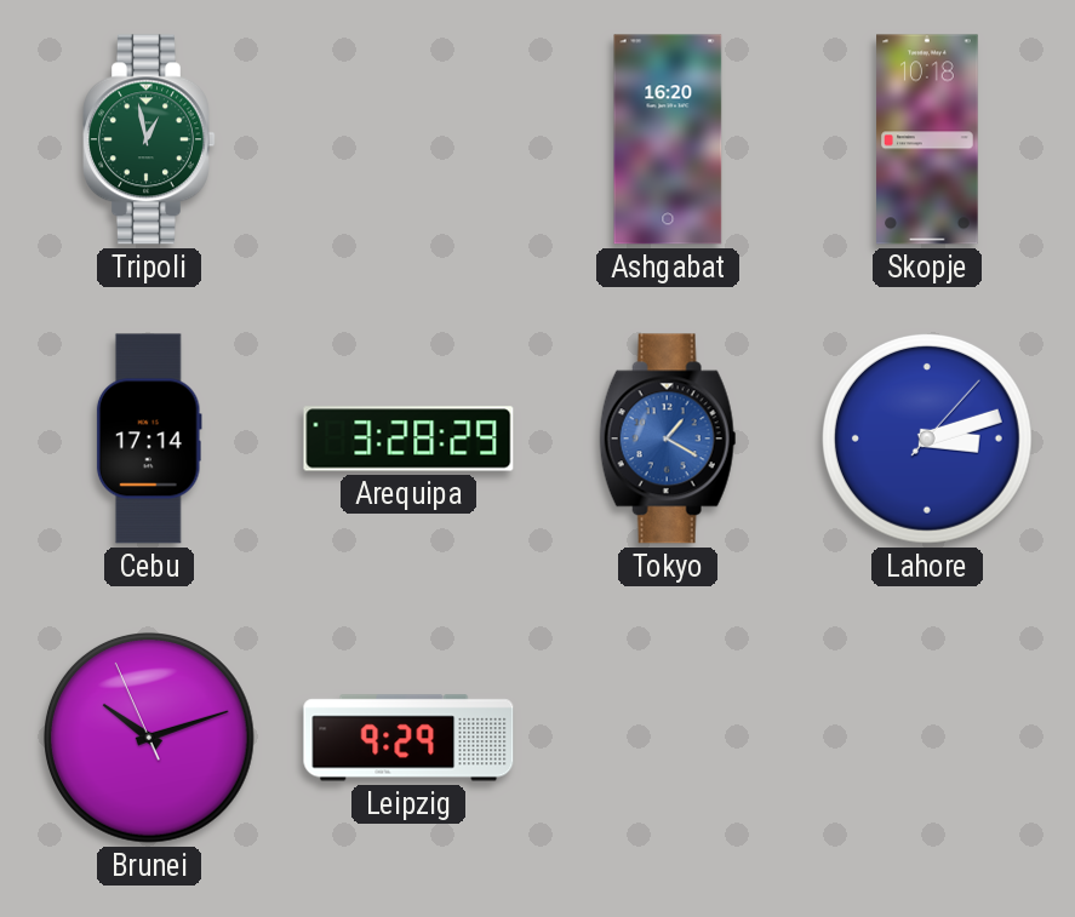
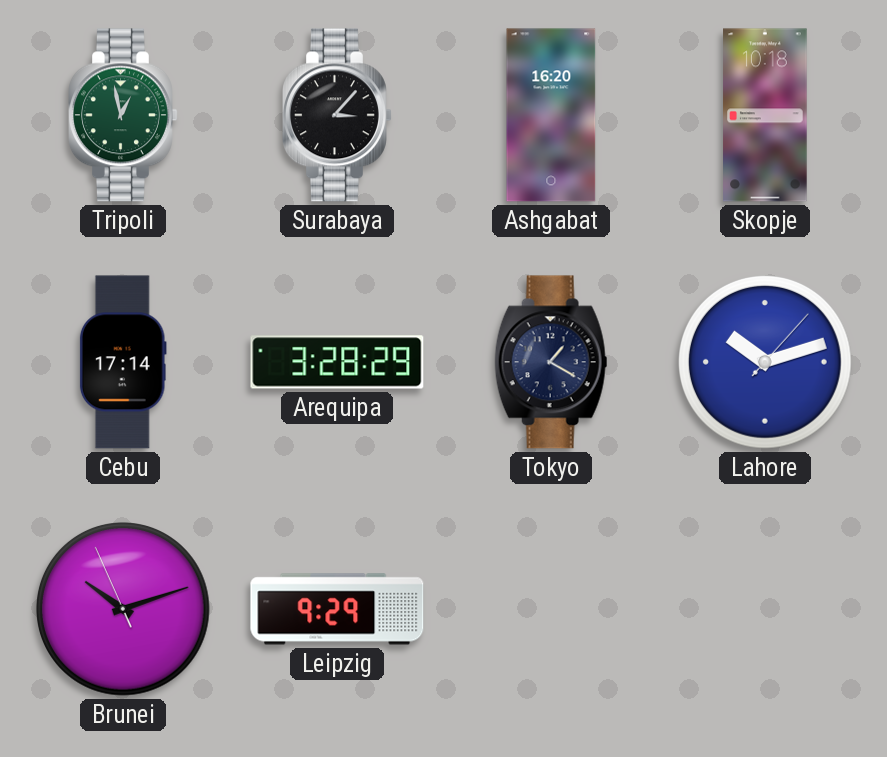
Surabaya: none -> 3:07 (338, 115)
Tokyo dial: blue -> navy (551, 362)
Lahore: 3:12 -> 10:12 (766, 363)
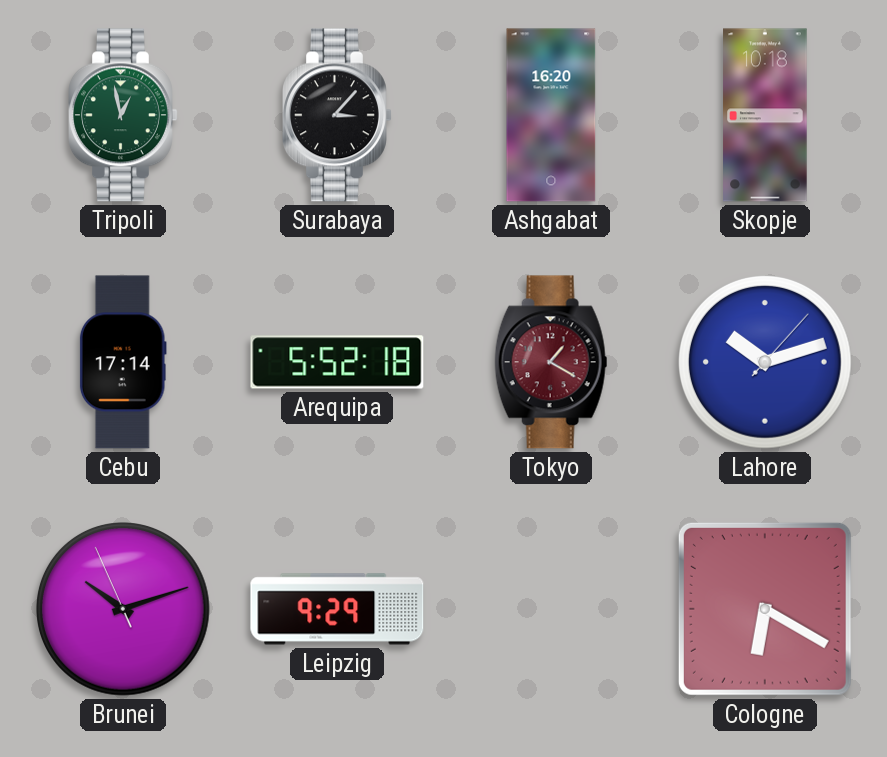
Arequipa: 3:28 -> 5:52 (337, 362)
Tokyo dial: navy -> burgundy (551, 362)
Cologne: none -> 6:20 (765, 609)
